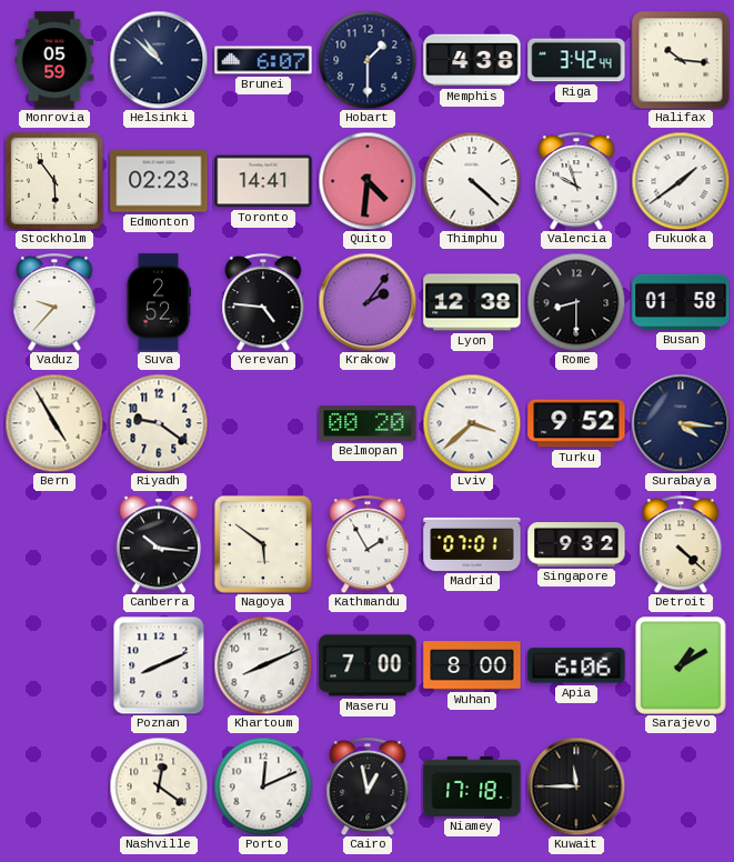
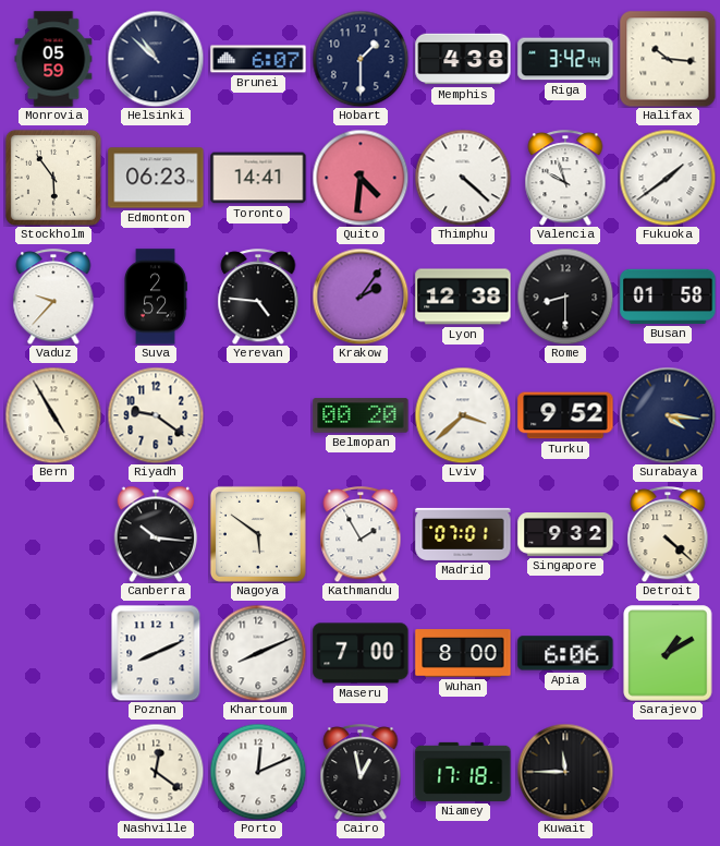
Edmonton: 02:23 -> 06:23 (156, 178)
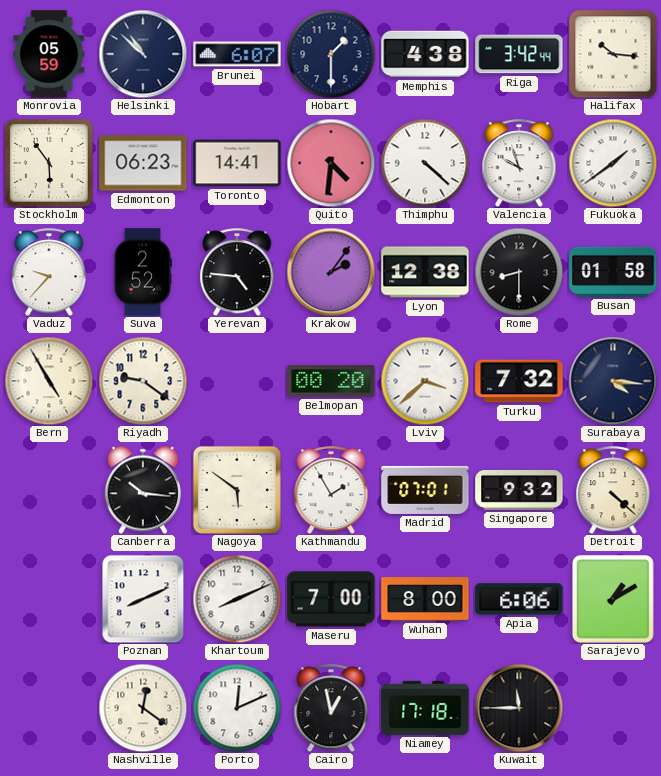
Turku: 9:52 -> 7:32 (519, 381)
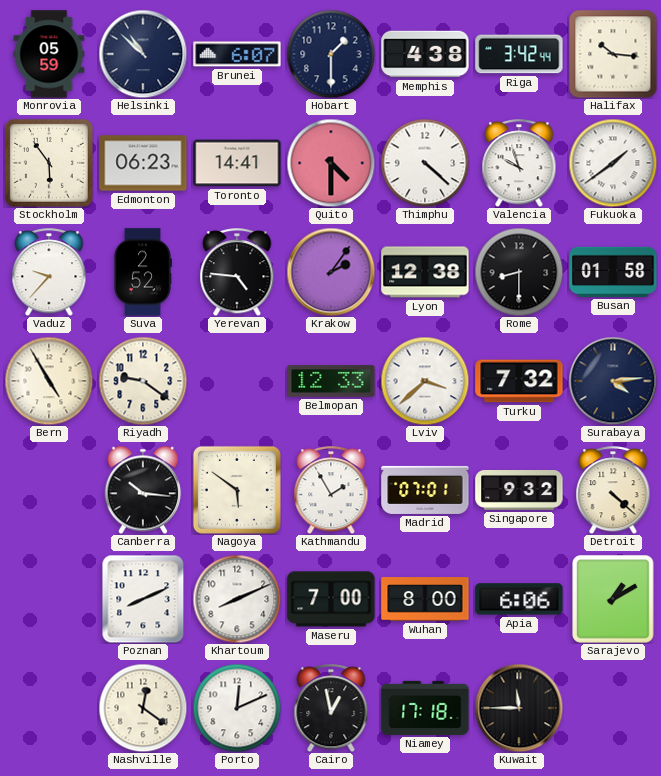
Quito: 4:31 -> 4:30 (331, 163)
Belmopan: 00:20 -> 12:33 (331, 381)
Surabaya: 4:16 -> 4:14 (613, 381)
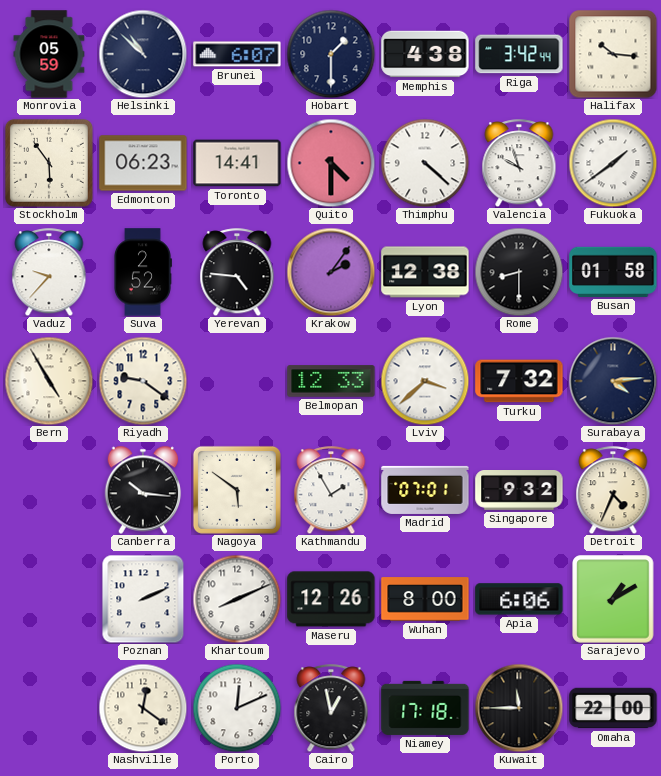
Detroit: 4:22 -> 4:34 (613, 490)
Poznan: 8:11 -> 2:11 (143, 599)
Maseru: 7:00 -> 12:26 (331, 599)
Omaha: none -> 22:00 (613, 708)
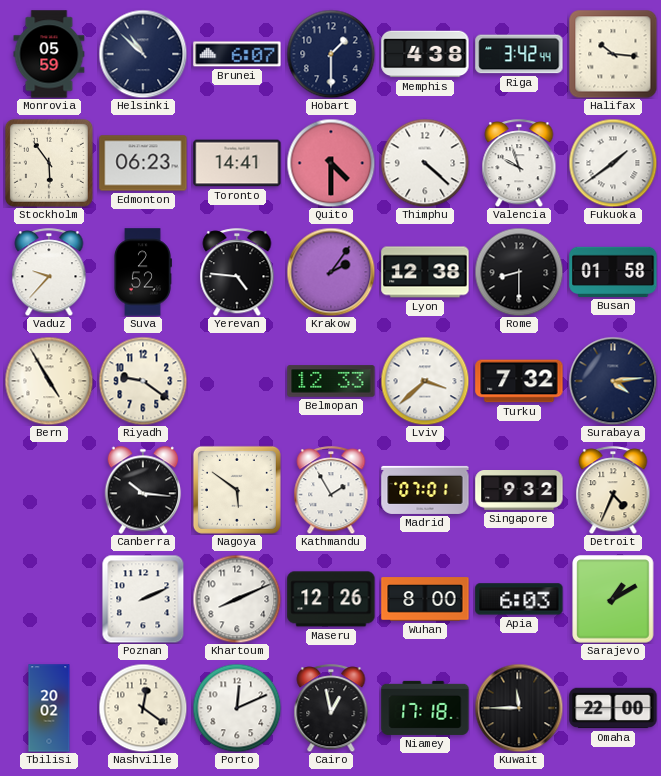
Apia: 6:06 -> 6:03 (519, 599)
Tbilisi: none -> 20:02 (49, 708)
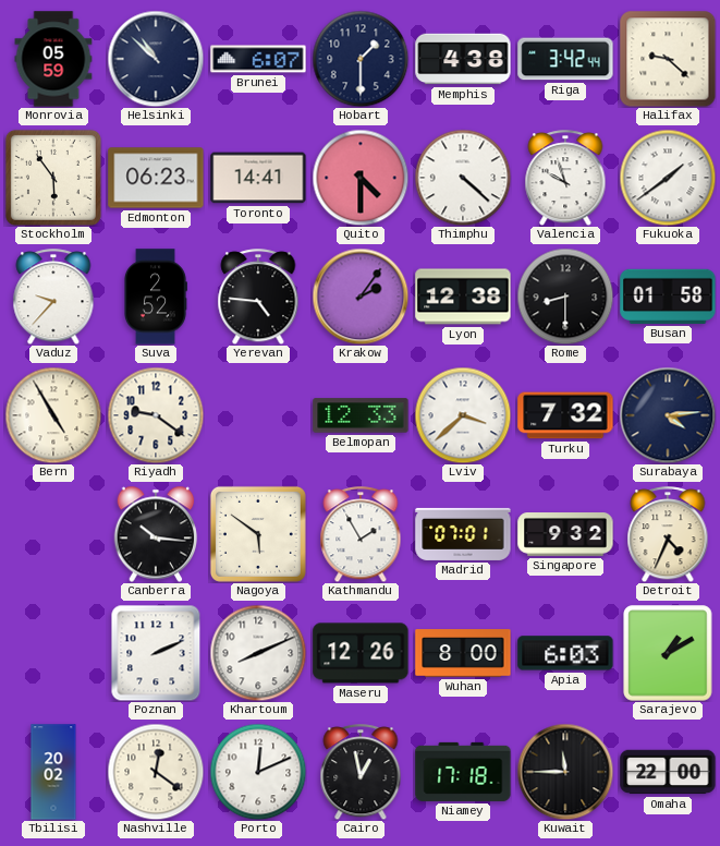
Halifax: 10:16 -> 9:22 (668, 59)
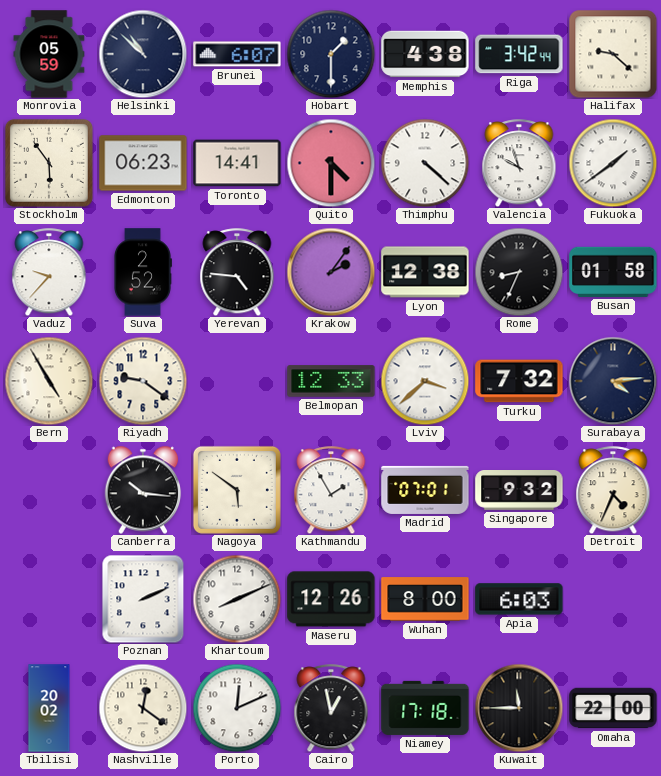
Rome: 8:30 -> 8:34 (519, 272)
Sarajevo: 1:10 -> none (668, 653)
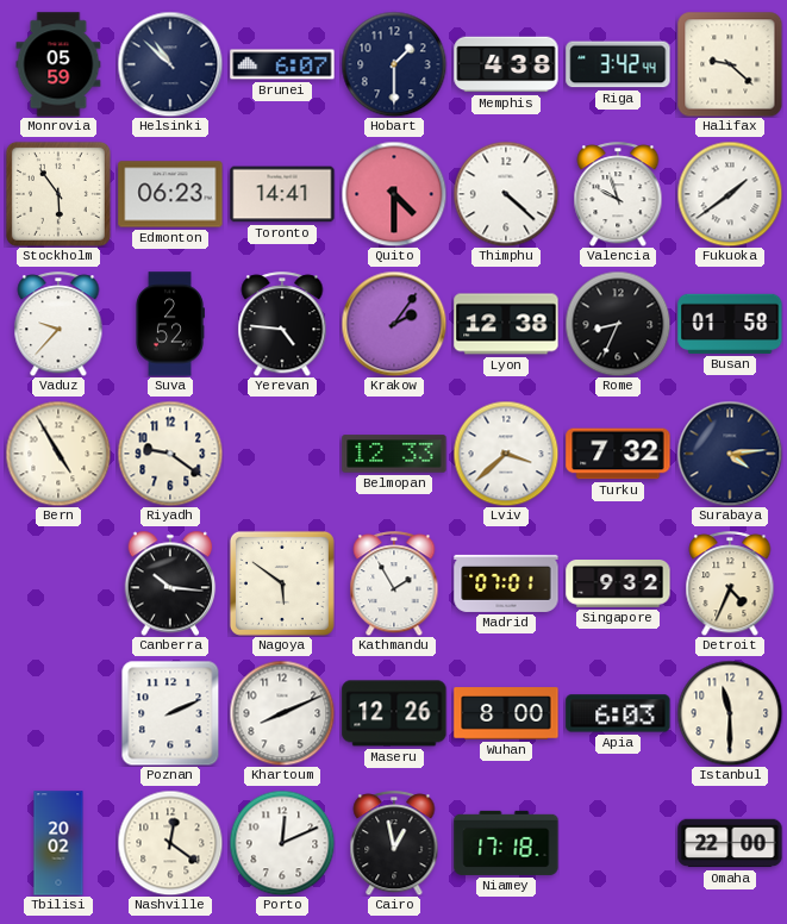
Istanbul: none -> 11:30 (730, 713)
Kuwait: 11:45 -> none (519, 708)
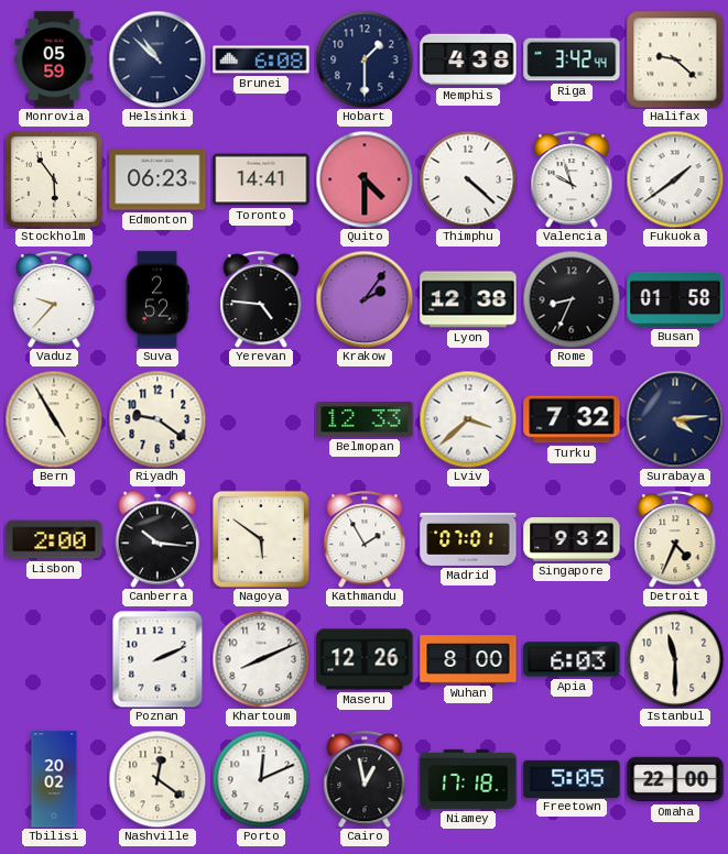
Brunei: 6:07 -> 6:08 (261, 59)
Lisbon: none -> 2:00 (54, 539)
Freetown: none -> 5:05 (572, 778)
